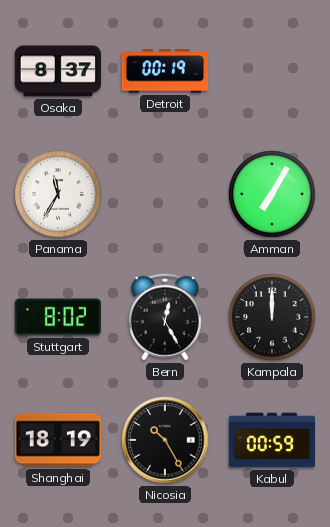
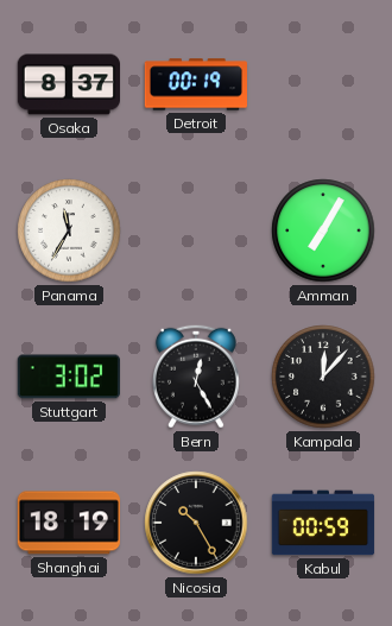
Stuttgart: 8:02 -> 3:02 (68, 377)
Kampala: 12:00 -> 12:07 (323, 377)
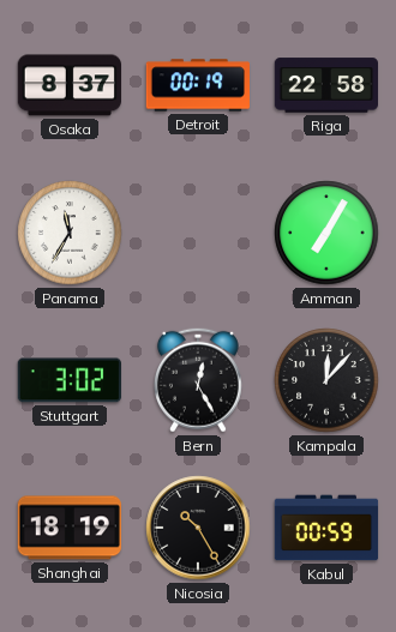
Riga: none -> 22:58 (325, 85)
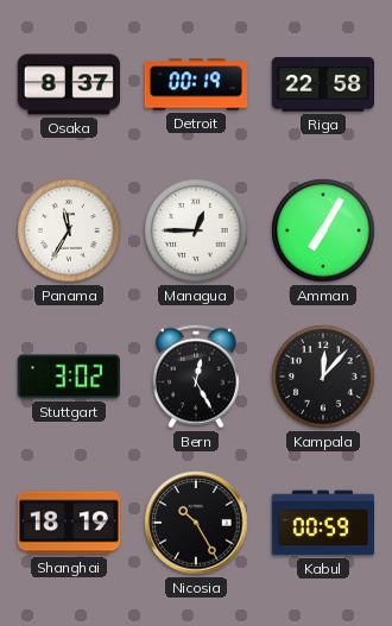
Managua: none -> 12:45 (196, 230)
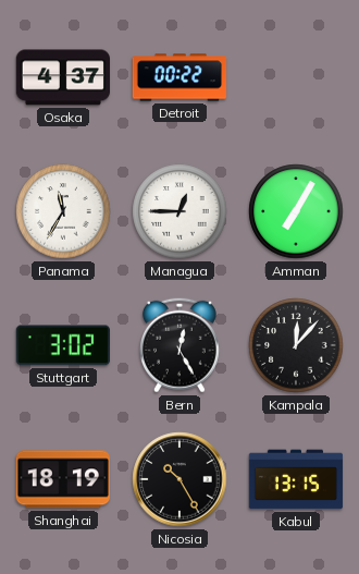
Osaka: 8:37 -> 4:37 (62, 77)
Detroit: 00:19 -> 00:22 (179, 77)
Riga: 22:58 -> none (322, 84)
Kabul: 00:59 -> 13:15 (296, 479)
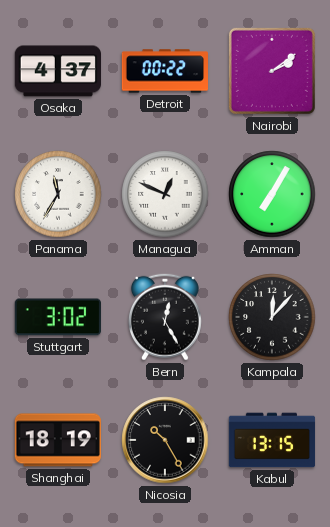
Nairobi: none -> 2:09 (272, 71)
Managua: 12:45 -> 12:49 (165, 194)
